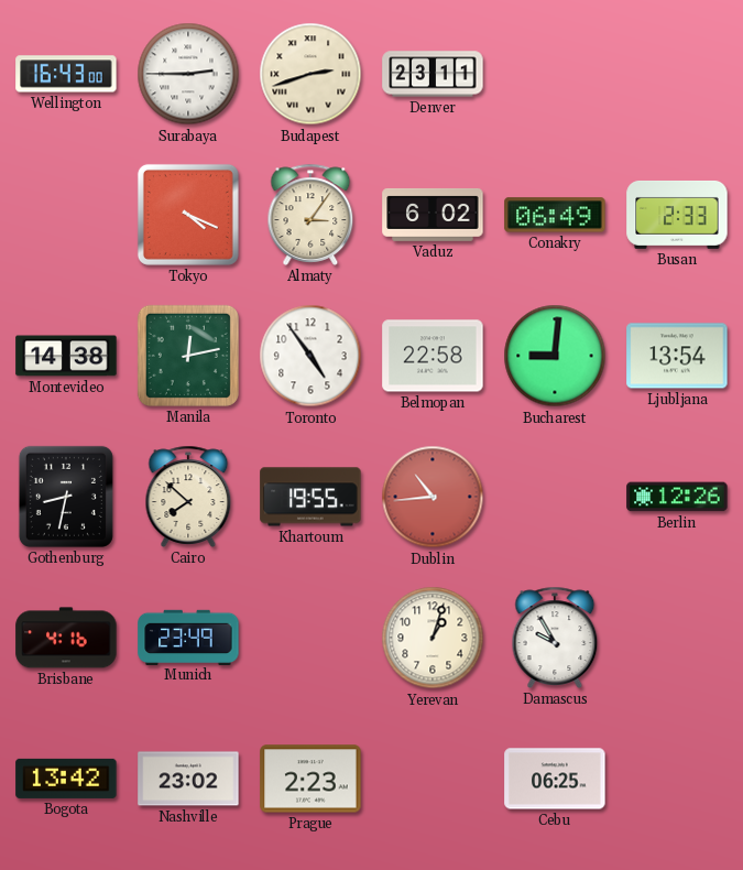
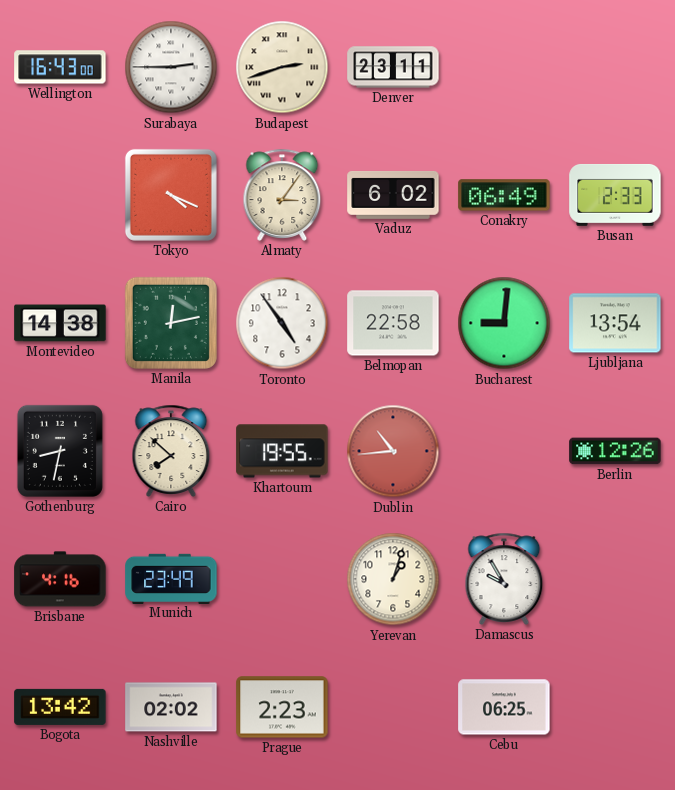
Nashville: 23:02 -> 02:02 (171, 707)
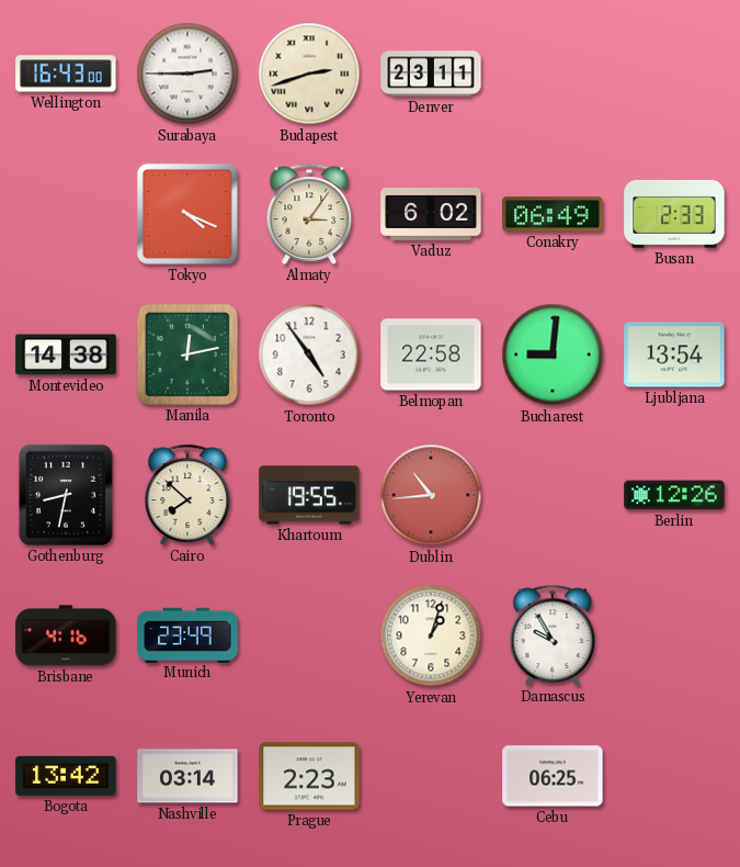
Nashville: 02:02 -> 03:14 (187, 776)
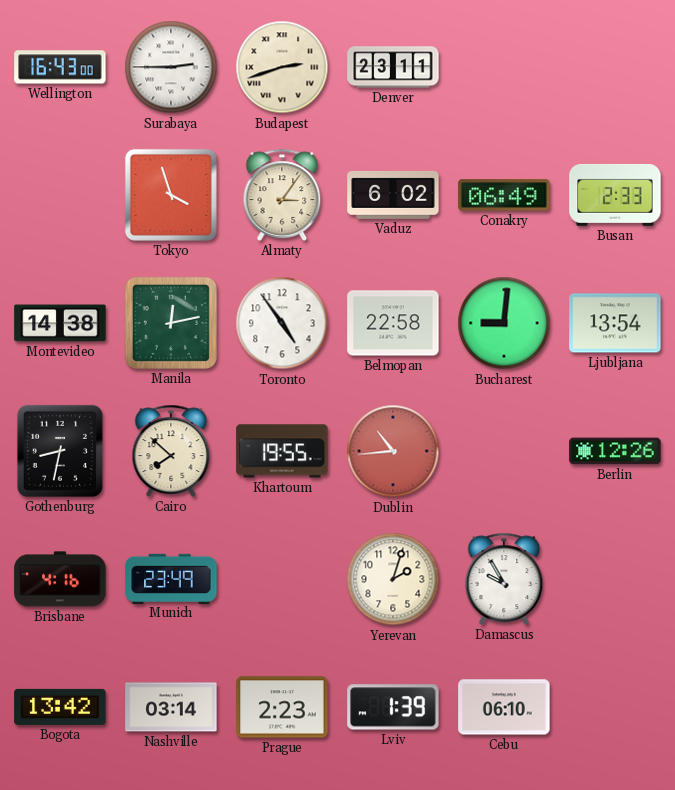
Tokyo: 4:19 -> 3:57 (171, 195)
Yerevan: 1:03 -> 2:03 (393, 579)
Lviv: none -> 1:39 (393, 707)
Cebu: 06:25 -> 06:10 (504, 707)
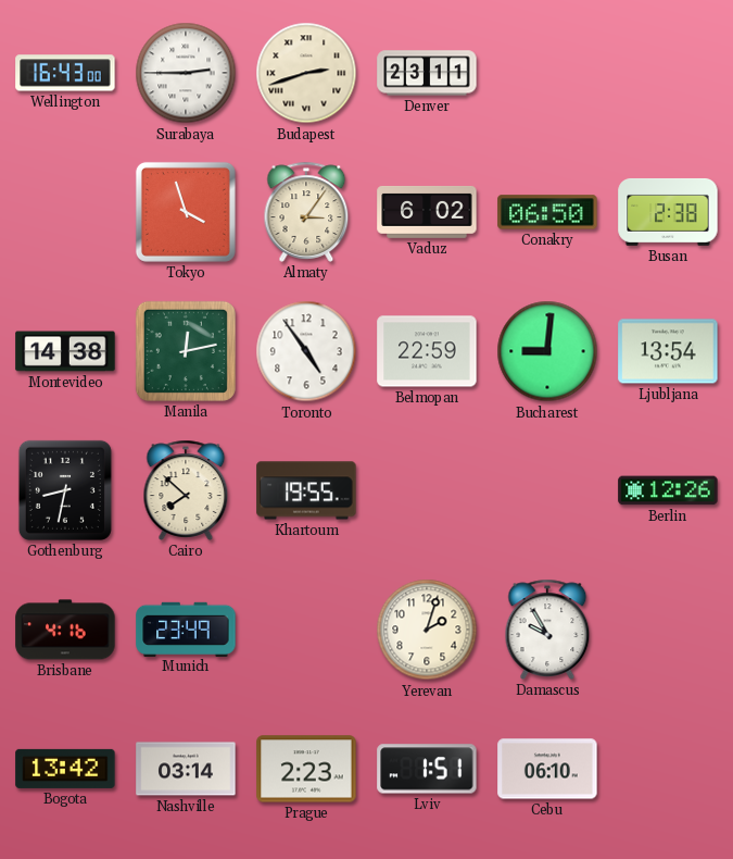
Conakry: 06:49 -> 06:50 (547, 212)
Busan: 2:33 -> 2:38 (668, 212)
Belmopan: 22:58 -> 22:59 (427, 351)
Dublin: 10:44 -> none (393, 451)
Lviv: 1:39 -> 1:51 (427, 769)
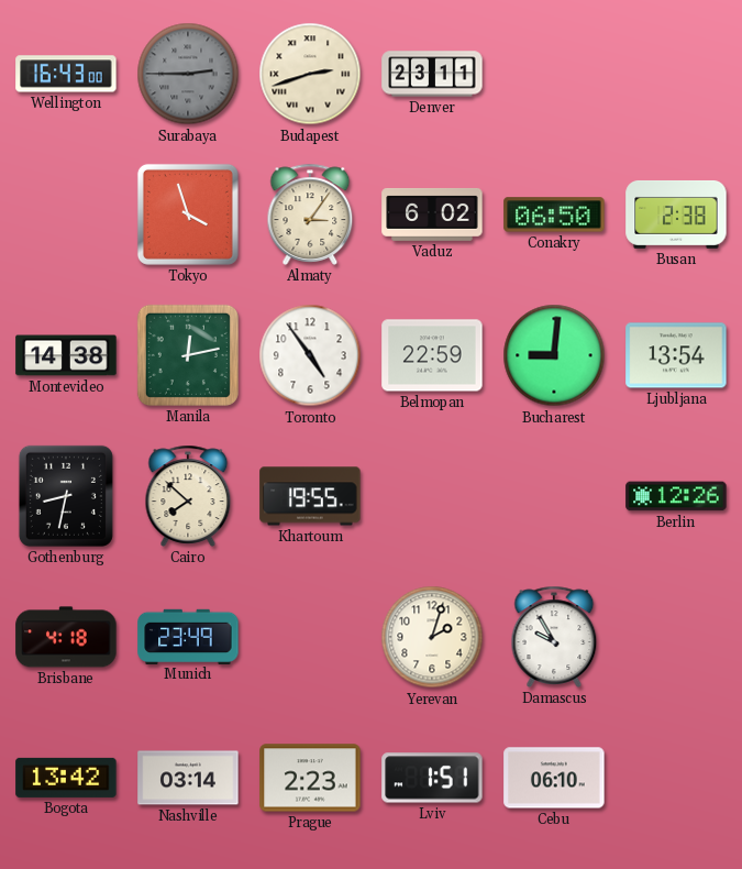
Surabaya dial: white -> grey (188, 74)
Brisbane: 4:16 -> 4:18 (66, 637)
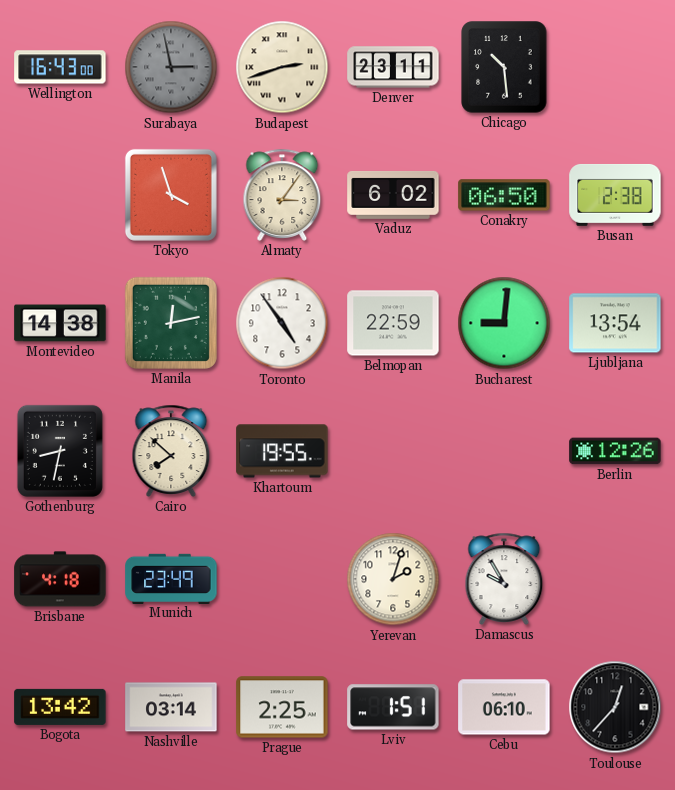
Surabaya: 2:45 -> 2:58 (171, 67)
Chicago: none -> 10:29 (504, 67)
Prague: 2:23 -> 2:25 (282, 707)
Toulouse: none -> 12:37 (615, 707)
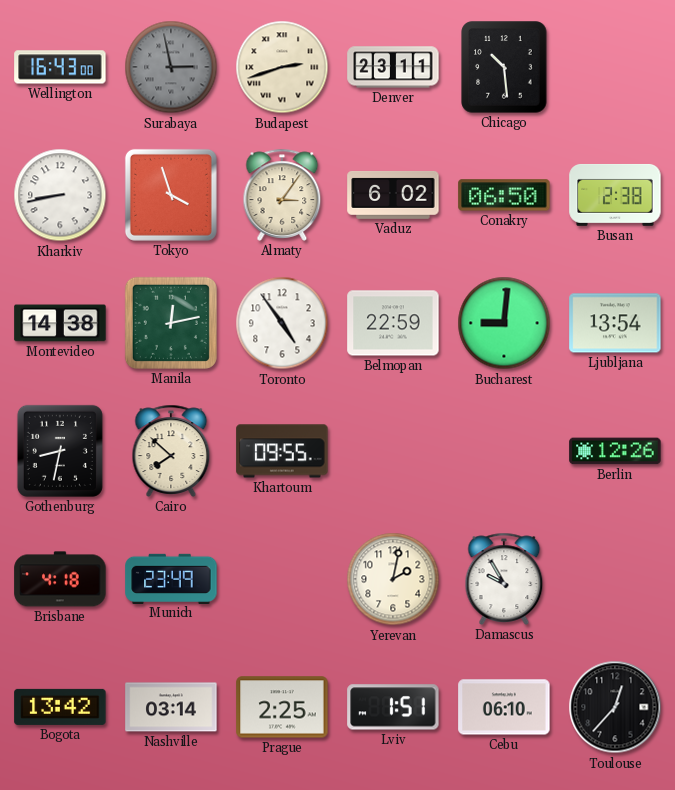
Kharkiv: none -> 8:43 (60, 195)
Khartoum: 19:55 -> 09:55 (282, 451)
Yerevan: 2:03 -> 2:02 (393, 579)
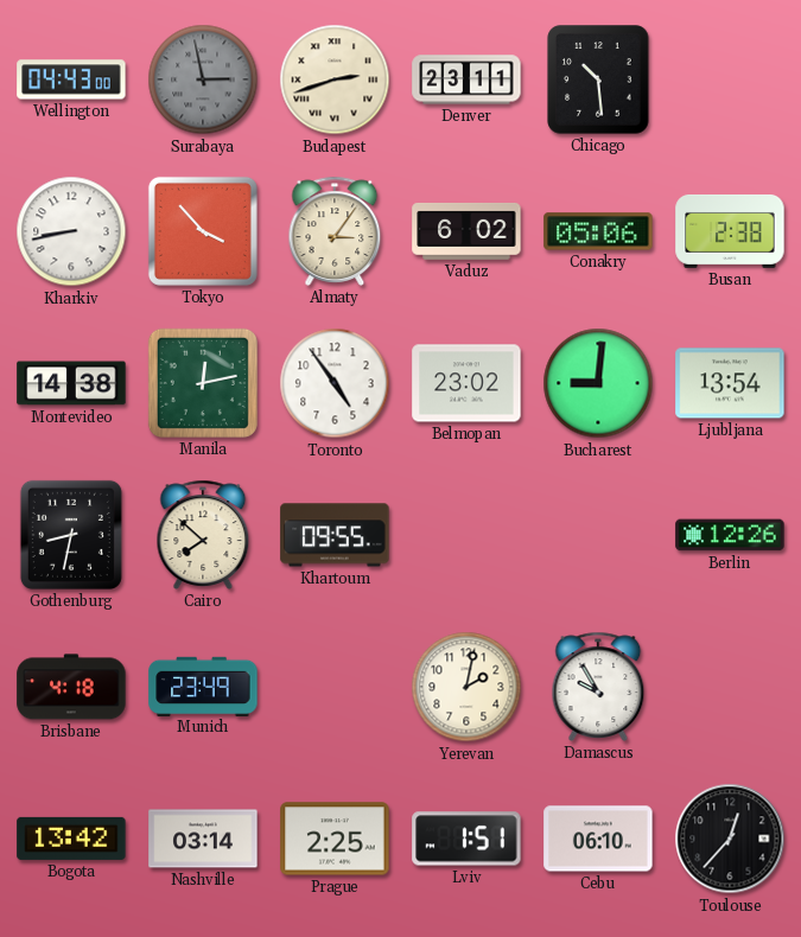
Wellington: 16:43 -> 04:43 (71, 79)
Tokyo: 3:57 -> 3:53 (203, 231)
Conakry: 06:50 -> 05:06 (598, 231)
Belmopan: 22:59 -> 23:02 (466, 383)
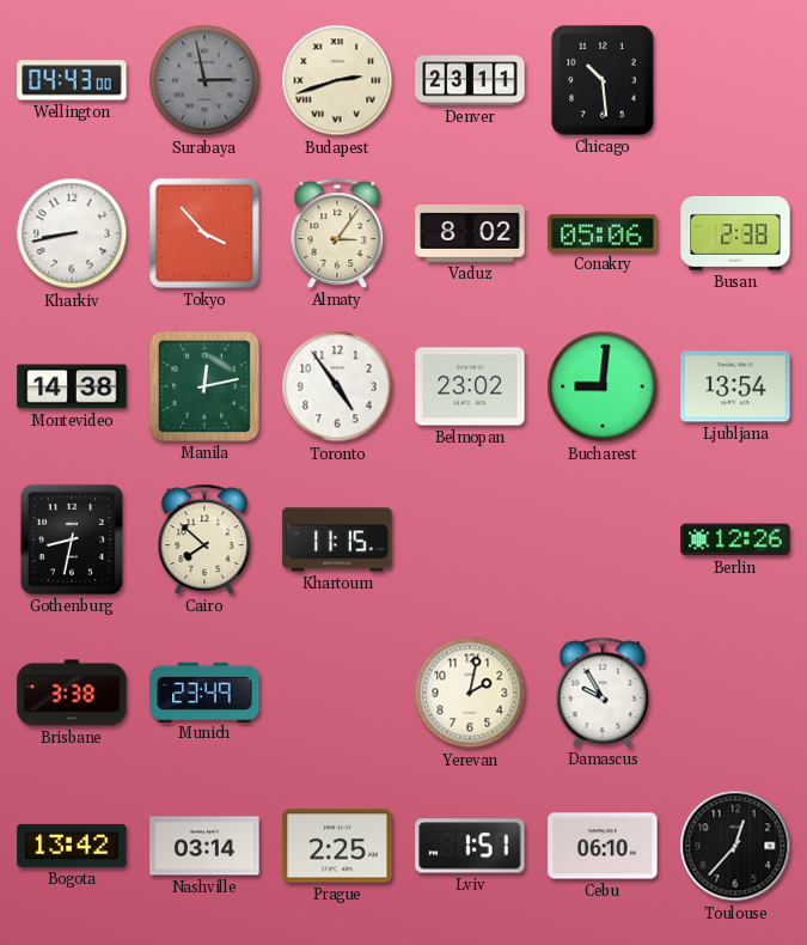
Vaduz: 6:02 -> 8:02 (470, 233)
Khartoum: 09:55 -> 11:15 (337, 539)
Brisbane: 4:18 -> 3:38 (72, 693)
